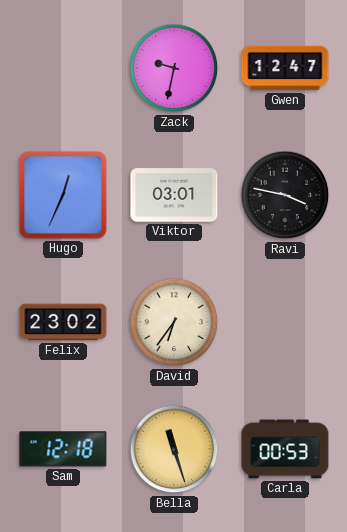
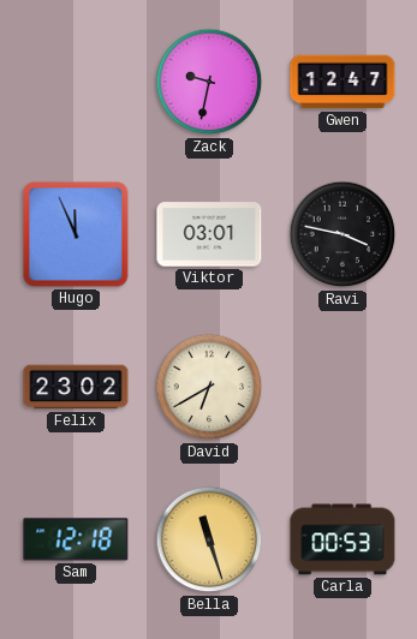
Hugo: 12:34 -> 11:56 (76, 234)
David: 6:36 -> 6:40 (209, 387)
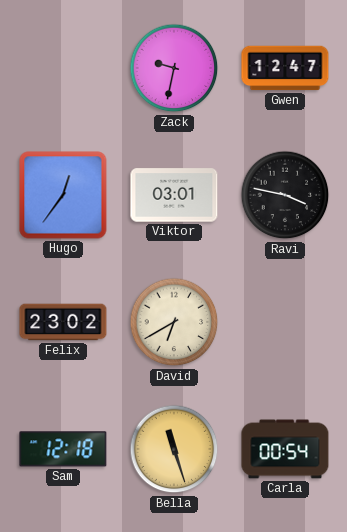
Hugo: 11:56 -> 12:36 (63, 195)
Carla: 00:53 -> 00:54 (285, 449)
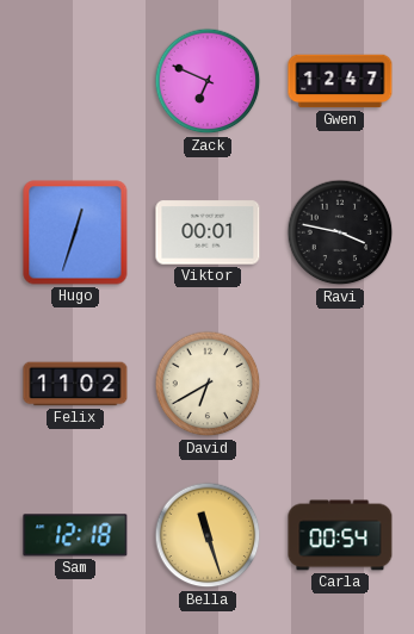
Zack: 9:32 -> 6:49 (208, 81)
Hugo: 12:36 -> 12:33 (75, 232)
Viktor: 03:01 -> 00:01 (208, 232)
Felix: 23:02 -> 11:02 (75, 384)
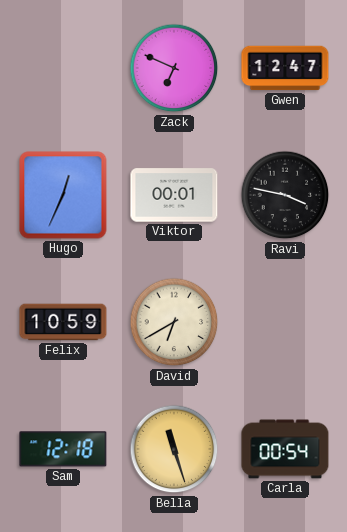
Hugo: 12:33 -> 12:34 (63, 195)
Felix: 11:02 -> 10:59 (63, 322)
